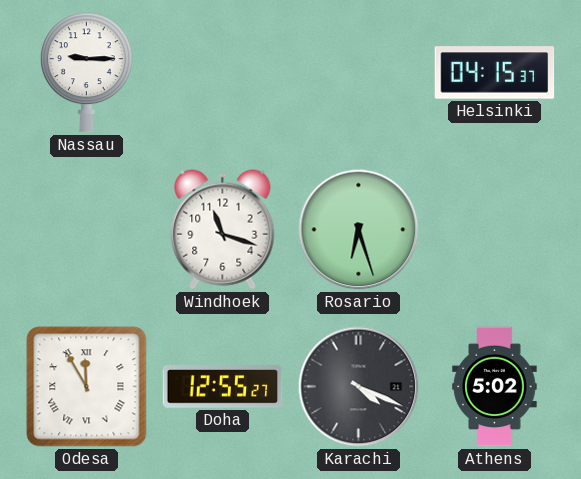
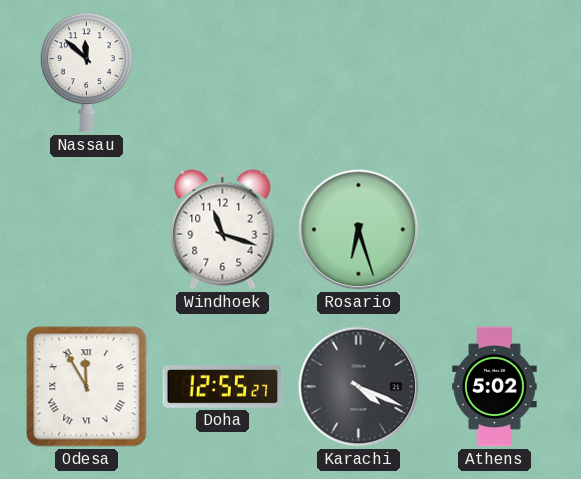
Nassau: 9:15 -> 11:52 (86, 73)
Helsinki: 04:15 -> none (495, 73)
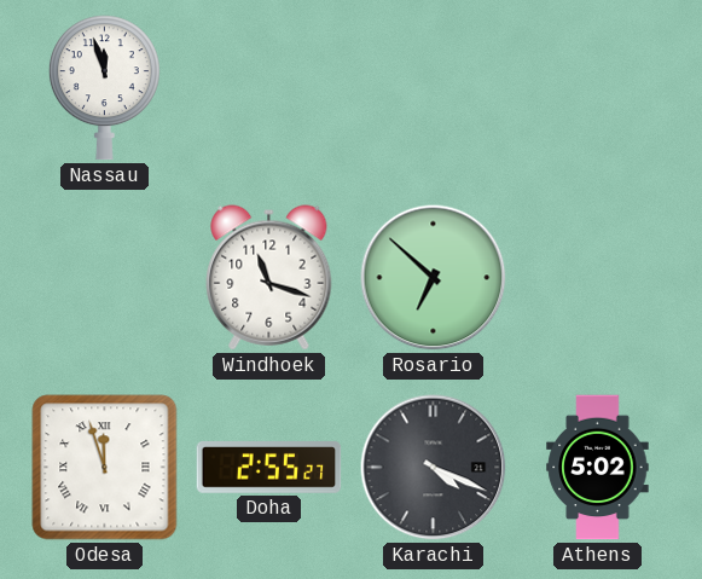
Nassau: 11:52 -> 11:57 (104, 88)
Rosario: 6:27 -> 6:52 (434, 278)
Odesa: 11:55 -> 11:57 (105, 468)
Doha: 12:55 -> 2:55 (269, 468)
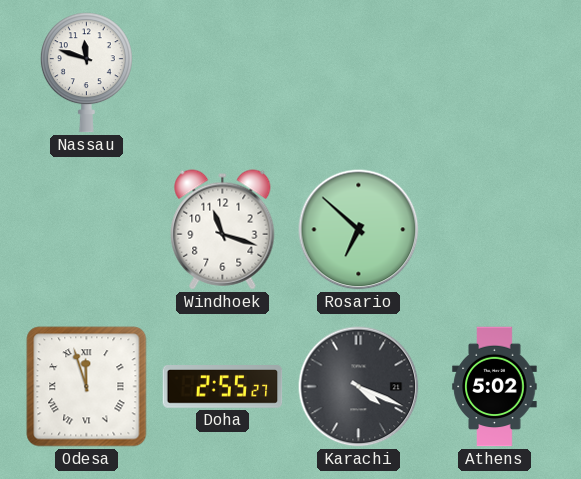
Nassau: 11:57 -> 11:48 (86, 73)
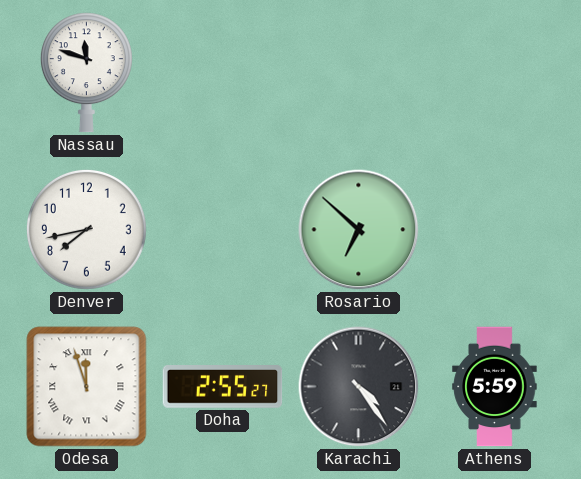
Denver: none -> 7:43 (86, 229)
Windhoek: 11:18 -> none (223, 230)
Karachi: 4:19 -> 4:24 (359, 387)
Athens: 5:02 -> 5:59 (495, 387)
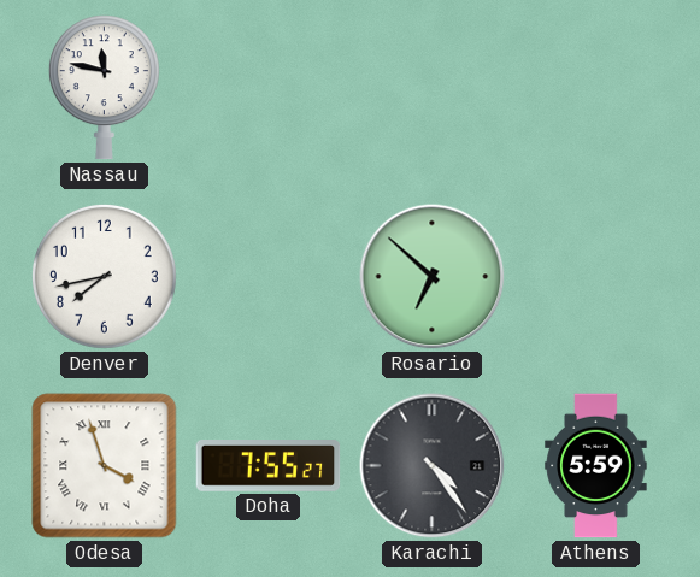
Nassau: 11:48 -> 11:47 (104, 88)
Odesa: 11:57 -> 3:57 (105, 466)
Doha: 2:55 -> 7:55 (269, 466)
